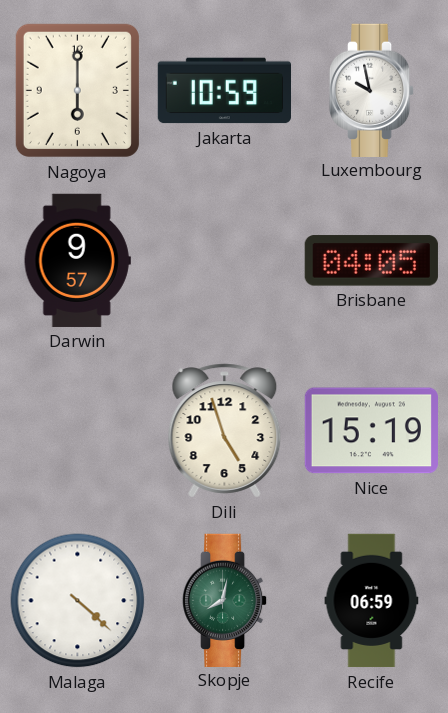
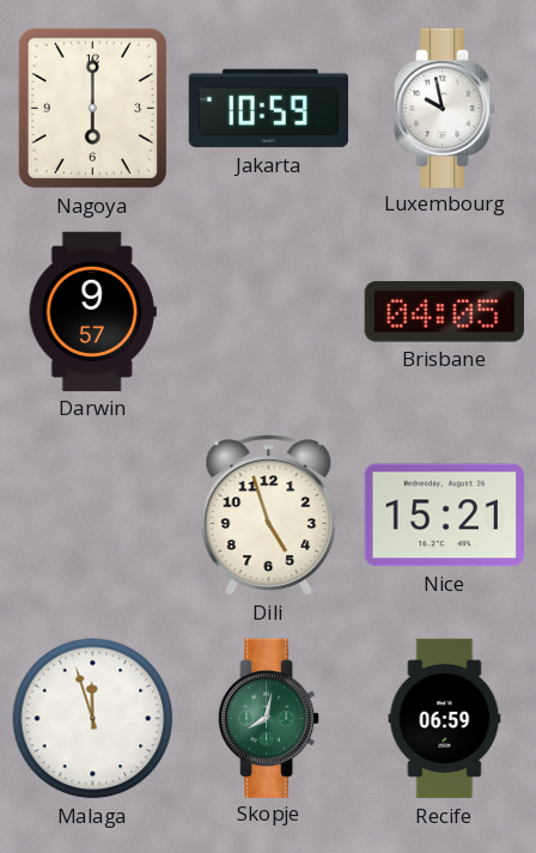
Nice: 15:19 -> 15:21 (444, 516)
Malaga: 4:22 -> 11:57 (93, 719)
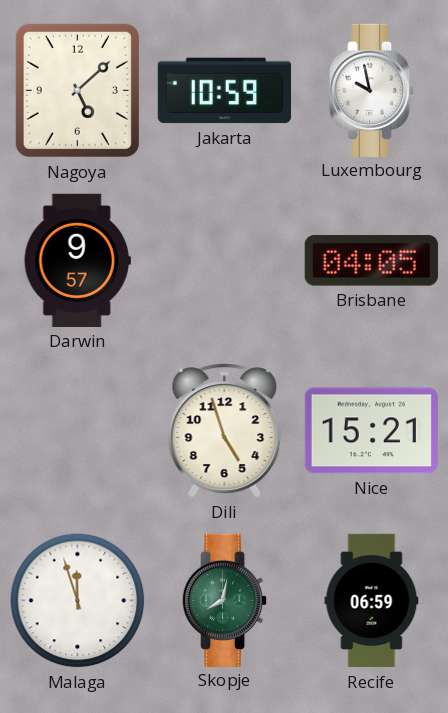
Nagoya: 6:00 -> 5:08 (77, 90)
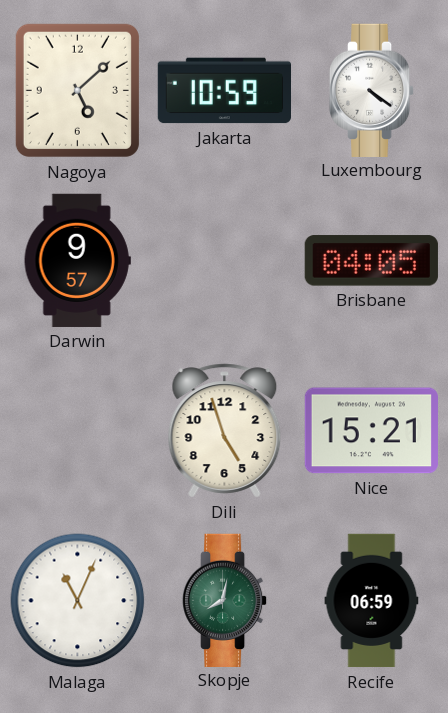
Luxembourg: 9:58 -> 4:21 (372, 90)
Malaga: 11:57 -> 11:04 (78, 601)
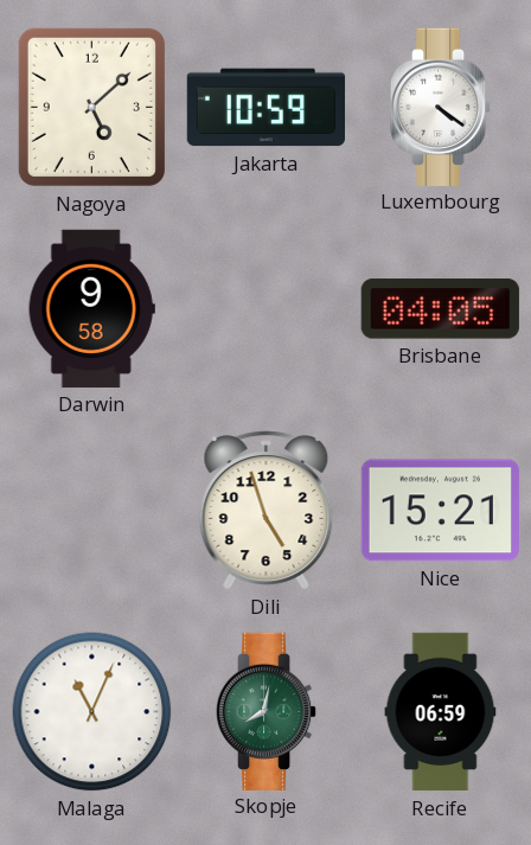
Darwin: 9:57 -> 9:58 (91, 308)
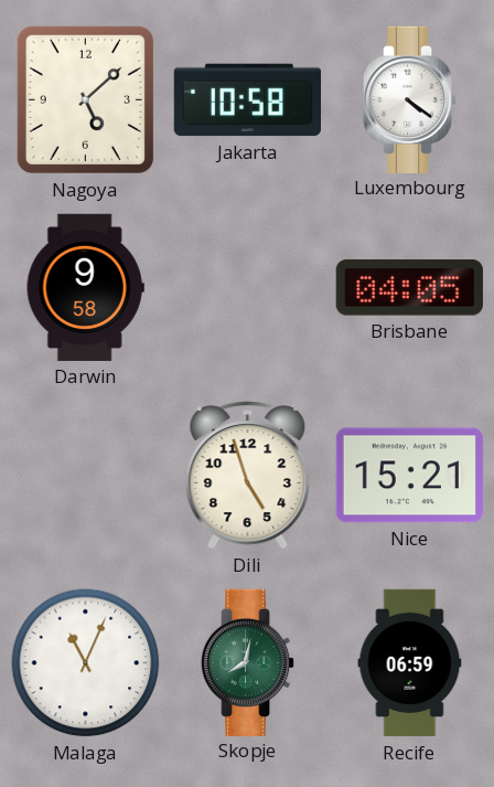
Jakarta: 10:59 -> 10:58 (247, 100)
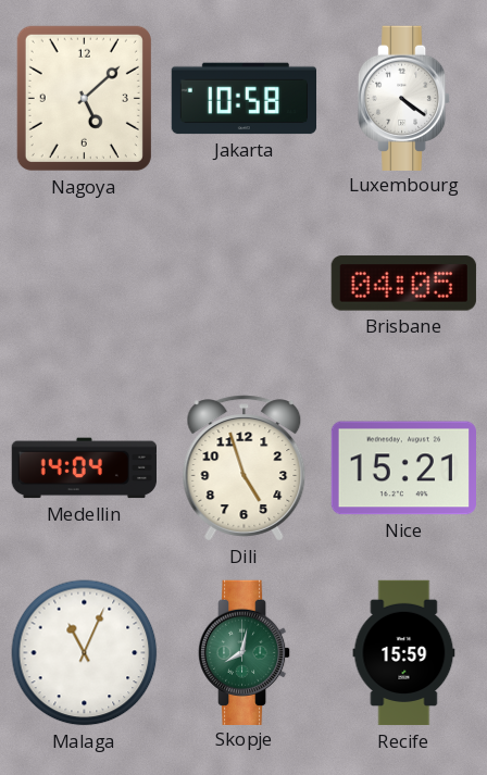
Darwin: 9:58 -> none (85, 287)
Medellin: none -> 14:04 (84, 468)
Recife: 06:59 -> 15:59 (404, 653)
